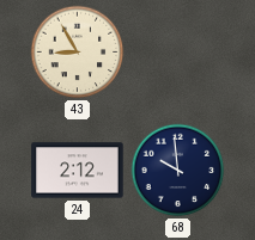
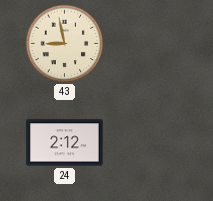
43: 8:55 -> 8:58 (65, 44)
68: 9:59 -> none (178, 171)
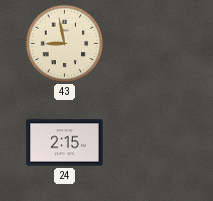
24: 2:12 -> 2:15 (65, 143)
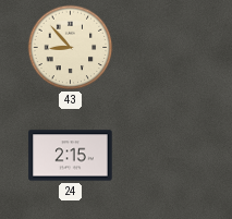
43: 8:58 -> 8:53 (71, 48)
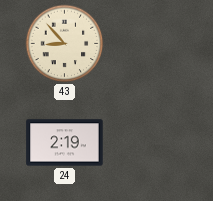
24: 2:15 -> 2:19 (65, 143)
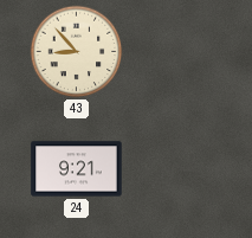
24: 2:19 -> 9:21 (77, 169)
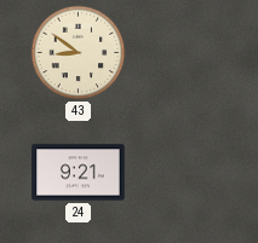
43: 8:53 -> 8:51 (79, 53)
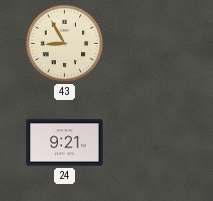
43: 8:51 -> 8:55 (65, 44)
